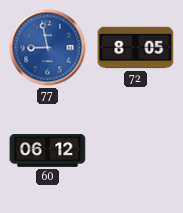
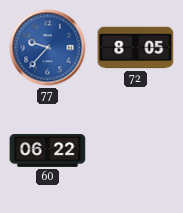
77: 8:58 -> 9:37 (48, 48)
60: 06:12 -> 06:22 (48, 151)
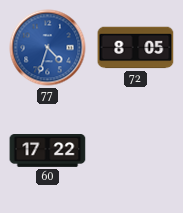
77: 9:37 -> 4:33 (48, 48)
60: 06:22 -> 17:22 (48, 151)
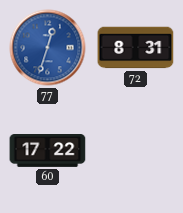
77: 4:33 -> 12:33 (48, 48)
72: 8:05 -> 8:31 (136, 48)
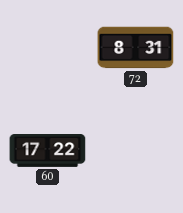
77: 12:33 -> none (48, 48)
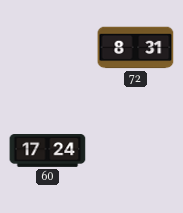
60: 17:22 -> 17:24 (48, 151)
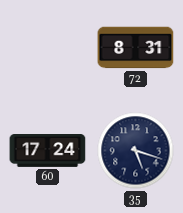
35: none -> 5:18 (136, 151)
